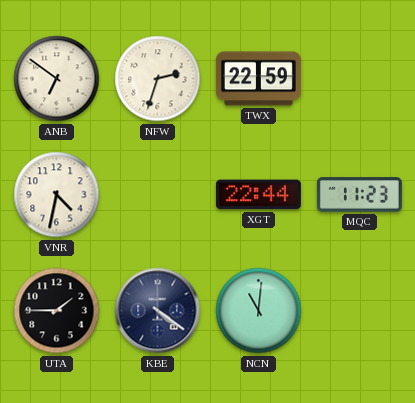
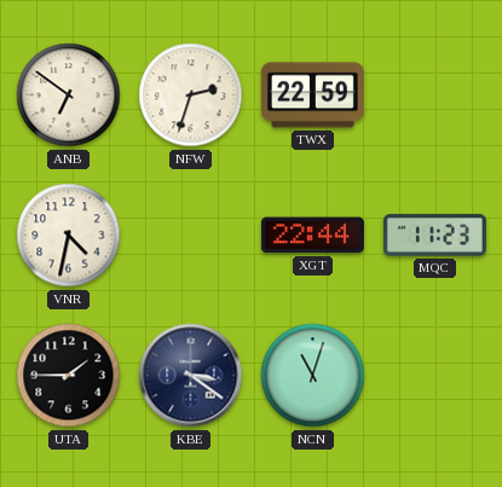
KBE: 4:21 -> 3:21 (191, 376)
NCN: 11:01 -> 11:03 (313, 376)
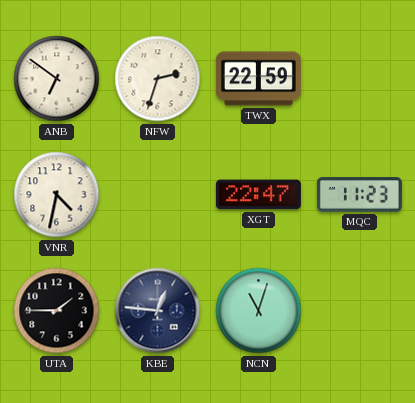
XGT: 22:44 -> 22:47 (258, 195)
KBE: 3:21 -> 12:46 (158, 311)
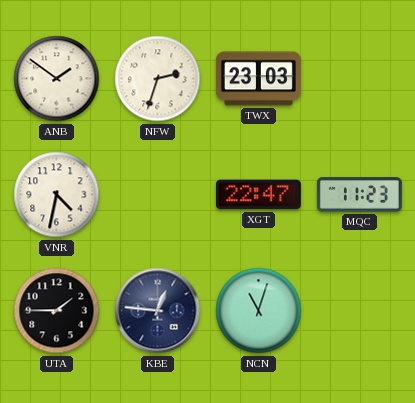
ANB: 6:51 -> 1:51 (57, 79)
TWX: 22:59 -> 23:03 (258, 79)
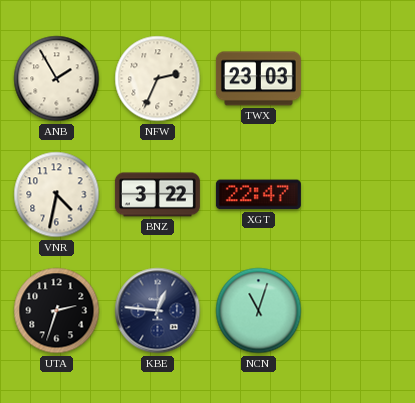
ANB: 1:51 -> 1:55 (57, 79)
NFW: 2:33 -> 2:34 (158, 79)
BNZ: none -> 3:22 (157, 195)
MQC: 11:23 -> none (359, 195)
UTA: 1:45 -> 2:33 (57, 311)
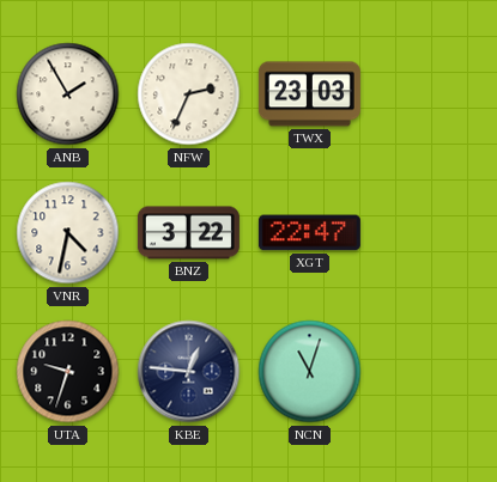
UTA: 2:33 -> 9:33 (68, 372)
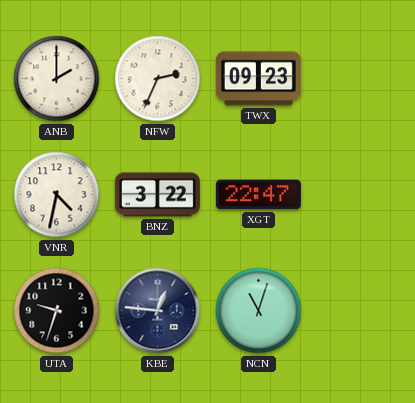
ANB: 1:55 -> 2:00 (57, 79)
TWX: 23:03 -> 09:23 (258, 79)
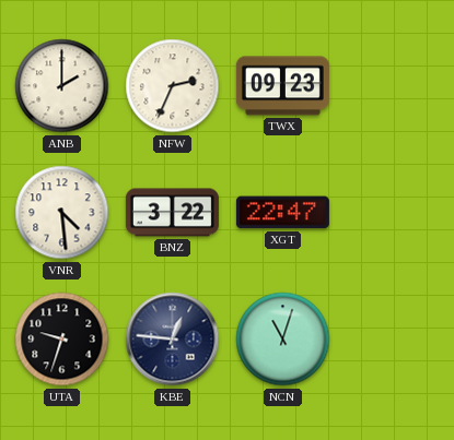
VNR: 4:32 -> 4:29 (62, 213)
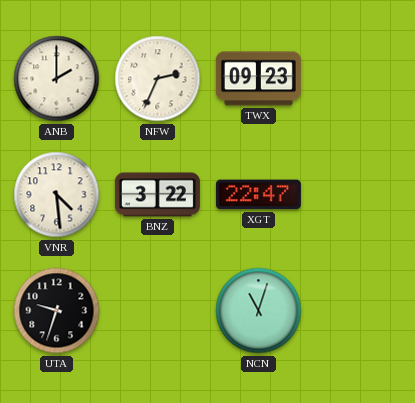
KBE: 12:46 -> none (173, 340)
